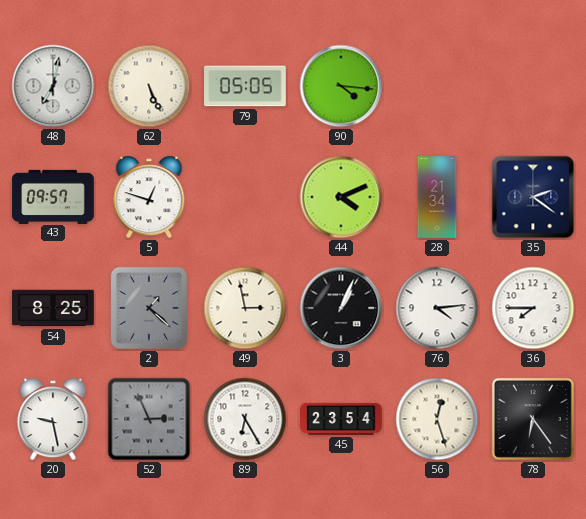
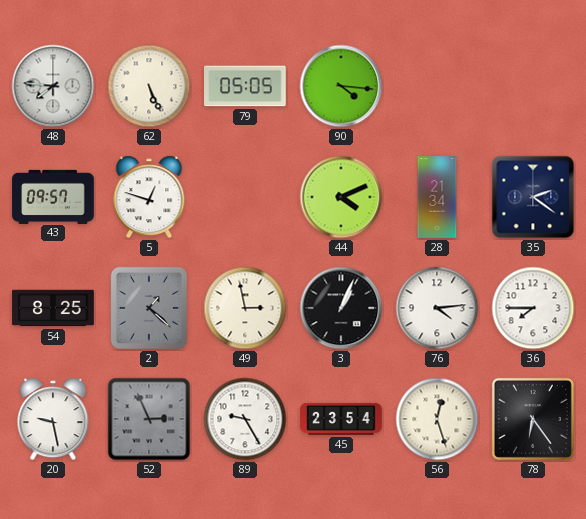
48: 7:02 -> 7:46 (53, 86)
89: 6:25 -> 9:25 (245, 419)
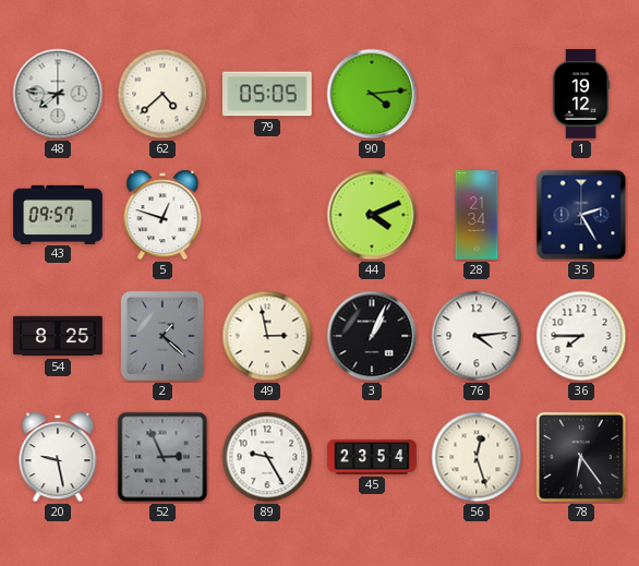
62: 5:26 -> 4:38 (162, 94)
90: 4:16 -> 4:14 (372, 94)
1: none -> 19:12 (581, 94)
35: 2:21 -> 2:25 (581, 215)
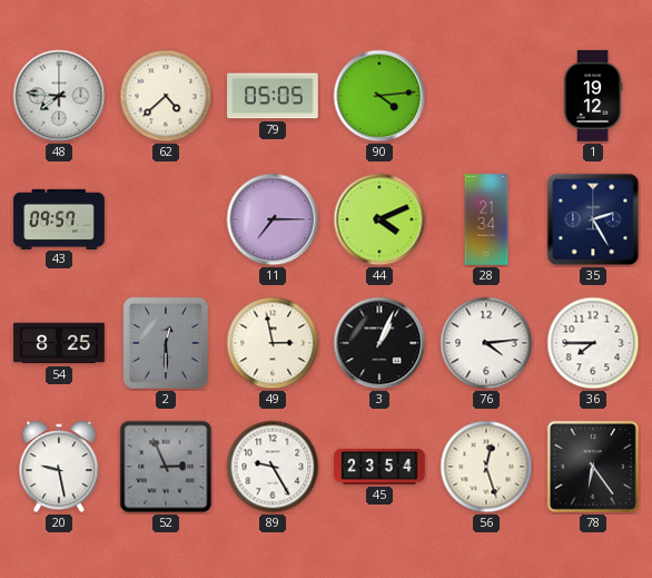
5: 12:48 -> none (162, 215)
11: none -> 7:15 (273, 219)
2: 1:22 -> 12:30 (166, 343)
